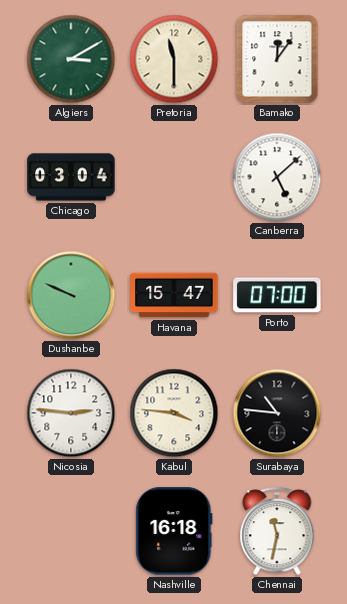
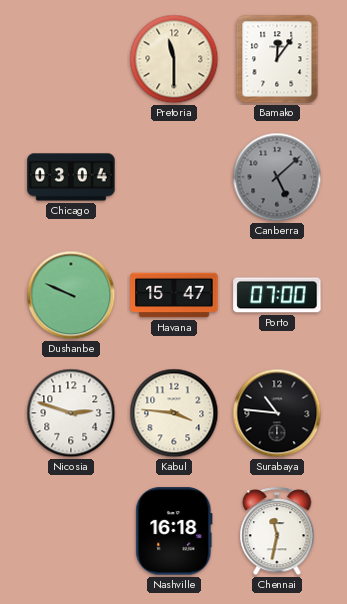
Algiers: 3:10 -> none (71, 59)
Canberra dial: white -> grey (277, 177)
Nicosia: 2:46 -> 2:48 (71, 413)
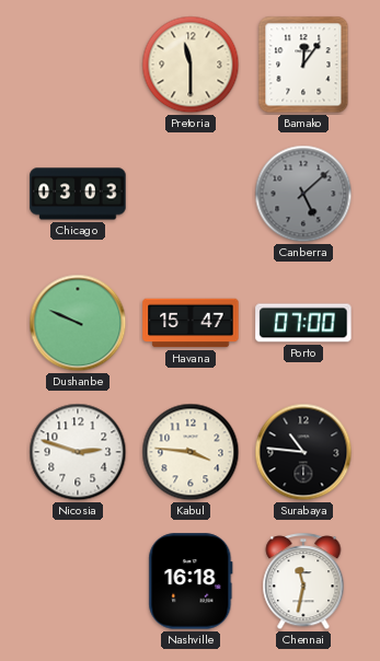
Chicago: 03:04 -> 03:03 (78, 194)
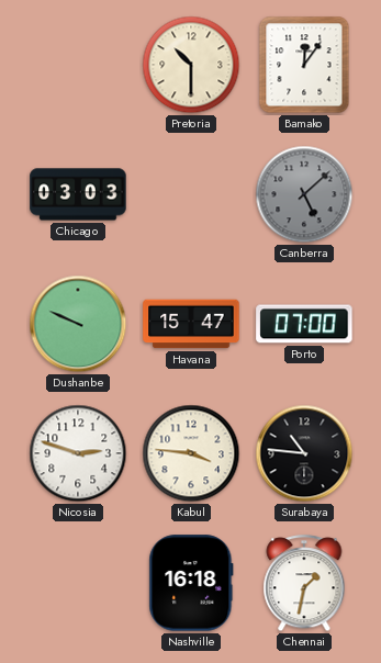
Pretoria: 11:30 -> 10:30 (191, 65)
Chennai: 11:32 -> 1:32 (304, 584)
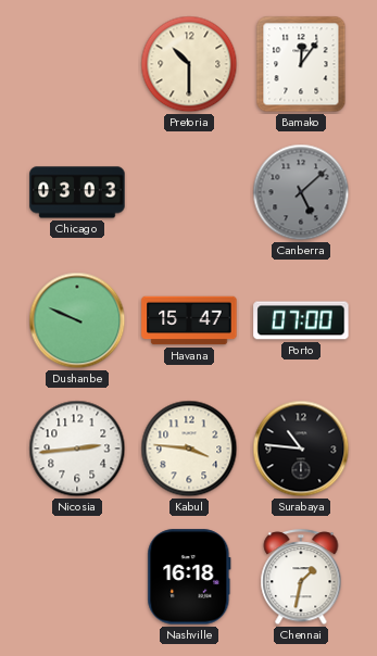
Nicosia: 2:48 -> 2:44 (77, 449)
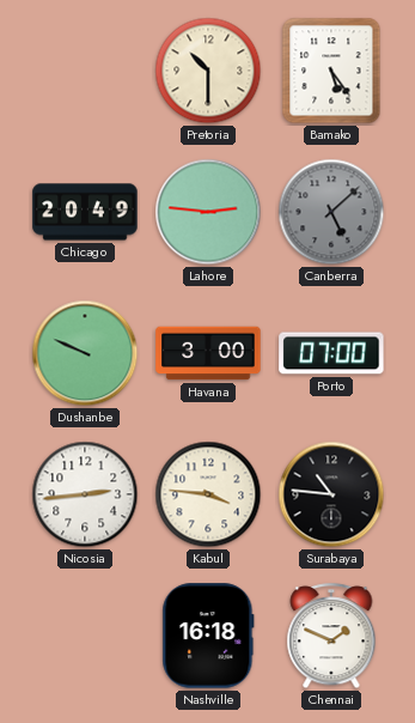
Bamako: 12:06 -> 5:24 (331, 71)
Chicago: 03:03 -> 20:49 (85, 212)
Lahore: none -> 2:46 (208, 212)
Havana: 15:47 -> 3:00 (208, 353)
Chennai: 1:32 -> 1:49 (331, 637)
